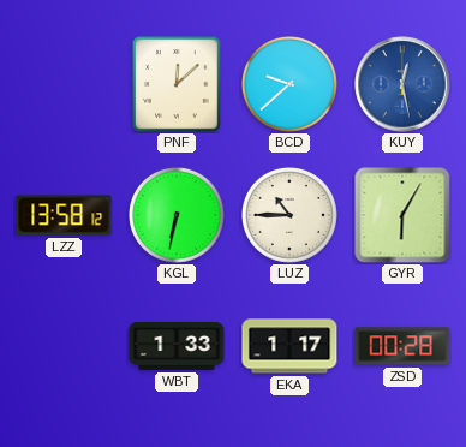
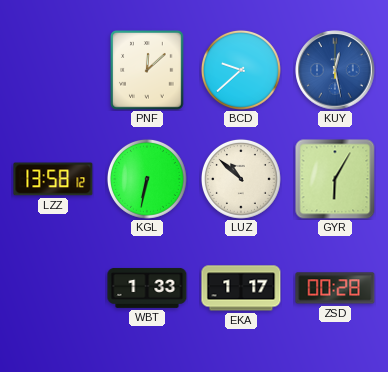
LUZ: 10:45 -> 10:52 (241, 179)
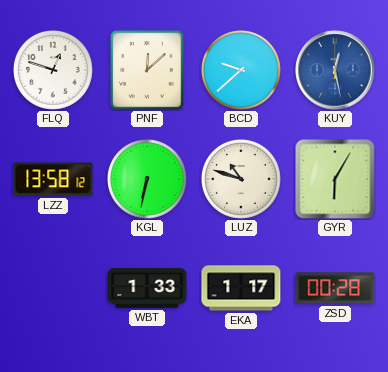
FLQ: none -> 12:48 (53, 70)
LUZ: 10:52 -> 10:48 (241, 179)
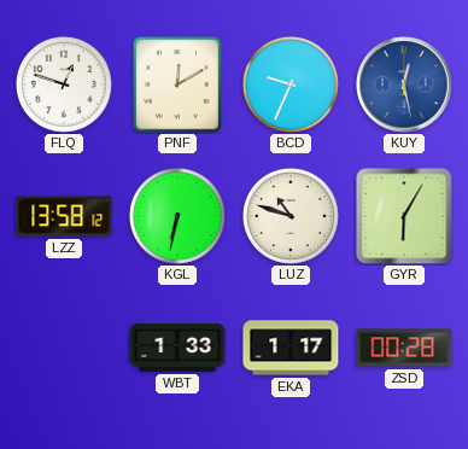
PNF: 12:08 -> 12:10 (177, 84)
BCD: 9:38 -> 9:34 (291, 84)
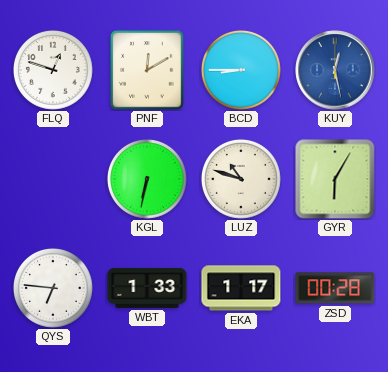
BCD: 9:34 -> 8:45 (241, 70)
LZZ: 13:58 -> none (64, 216)
QYS: none -> 6:46 (53, 288)
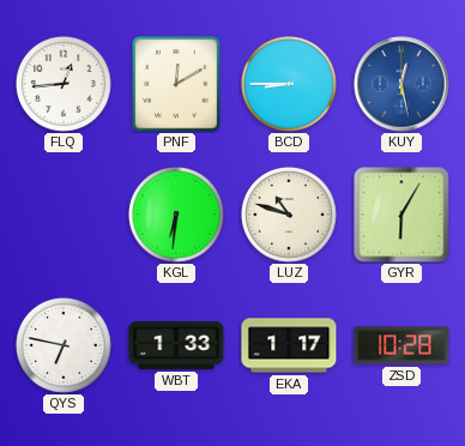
FLQ: 12:48 -> 12:44 (64, 84)
KGL: 6:32 -> 6:31 (176, 215)
QYS: 6:46 -> 6:47 (64, 345)
ZSD: 00:28 -> 10:28 (401, 345)
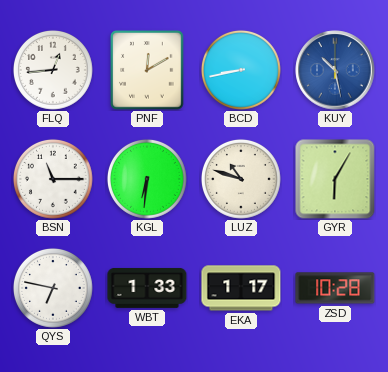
BCD: 8:45 -> 8:43 (241, 70)
KUY: 12:28 -> 10:28 (335, 70)
BSN: none -> 11:15 (53, 179)
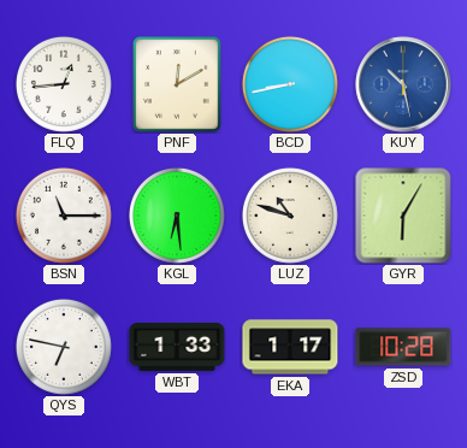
KGL: 6:31 -> 6:29 (177, 216)
